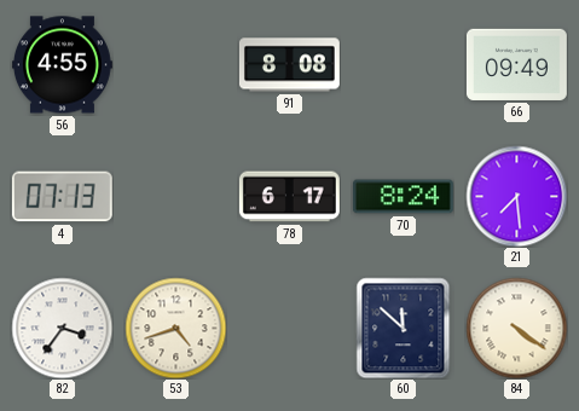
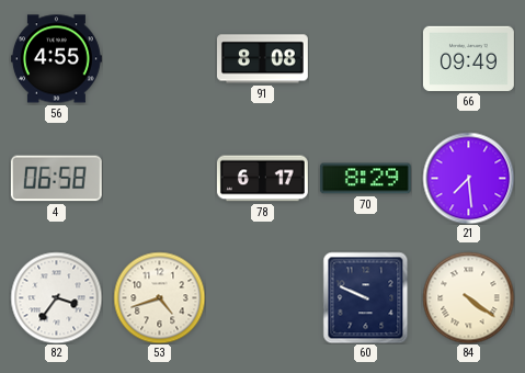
4: 07:13 -> 06:58 (56, 179)
70: 8:24 -> 8:29 (365, 179)
60: 11:52 -> 9:49 (366, 297)
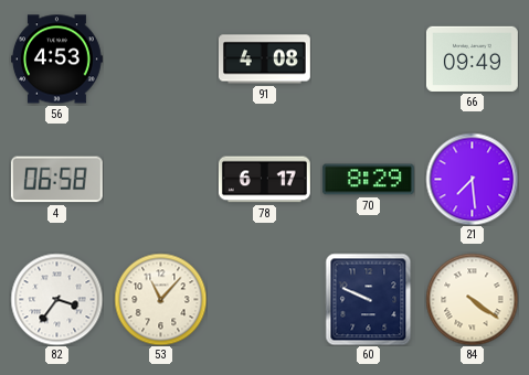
56: 4:55 -> 4:53 (56, 60)
91: 8:08 -> 4:08 (264, 60)
53: 4:42 -> 11:07 (160, 299)
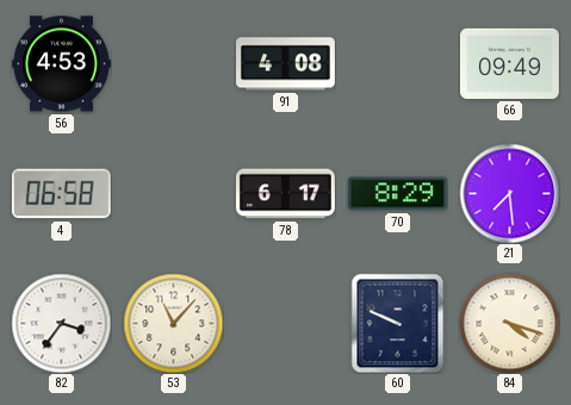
84: 4:21 -> 4:18 (509, 323)
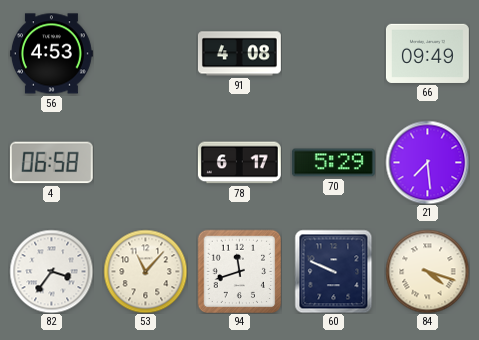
70: 8:29 -> 5:29 (333, 163)
94: none -> 11:42 (239, 271)
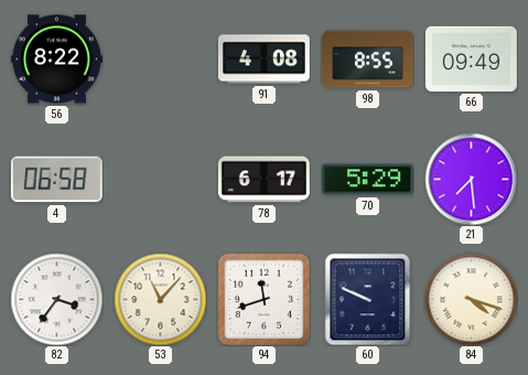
56: 4:53 -> 8:22 (56, 60)
98: none -> 8:55 (367, 60)
